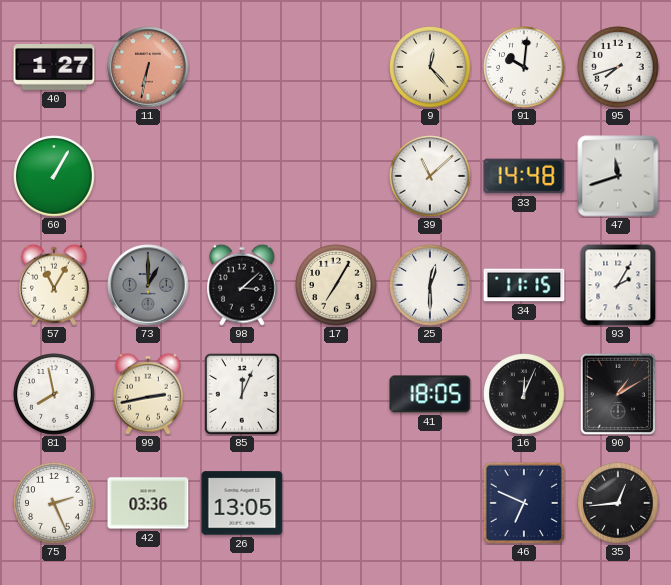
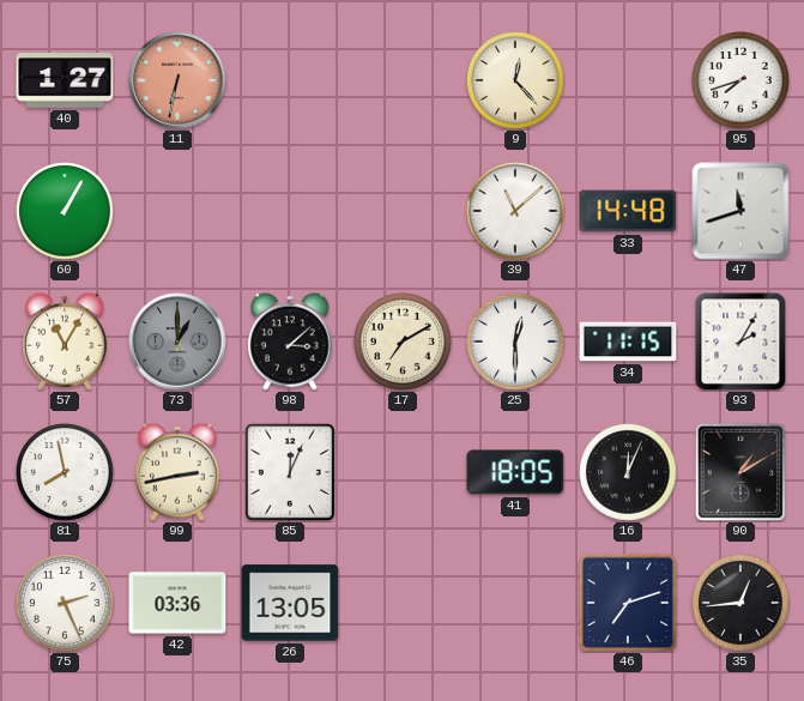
91: 10:01 -> none (524, 67)
17: 7:05 -> 7:10 (403, 342)
46: 6:49 -> 7:12 (628, 603)
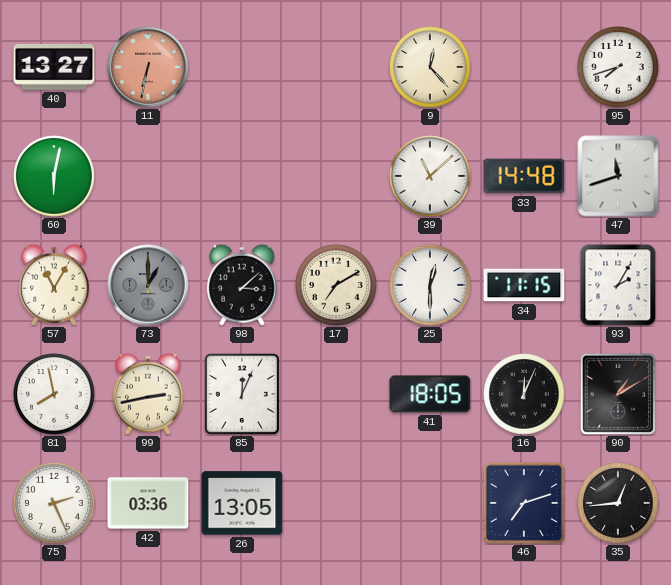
40: 1:27 -> 13:27 (54, 68)
60: 1:05 -> 6:02 (54, 176)
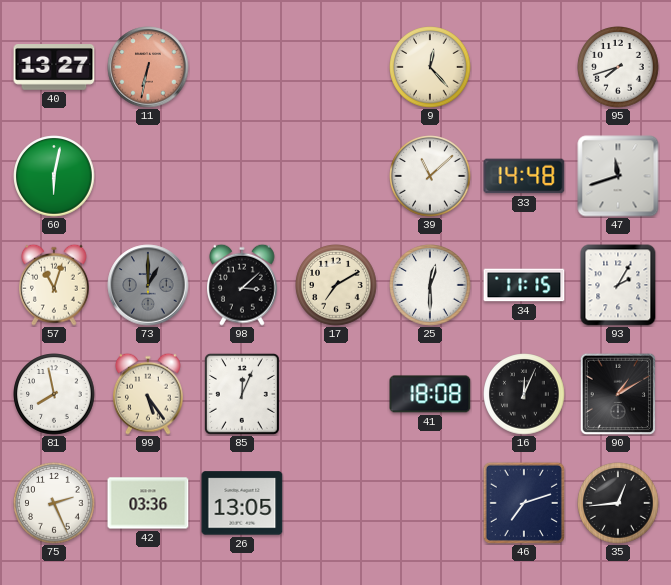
57: 11:05 -> 11:03 (55, 285)
99: 2:43 -> 5:24 (149, 394)
41: 18:05 -> 18:08 (430, 394)
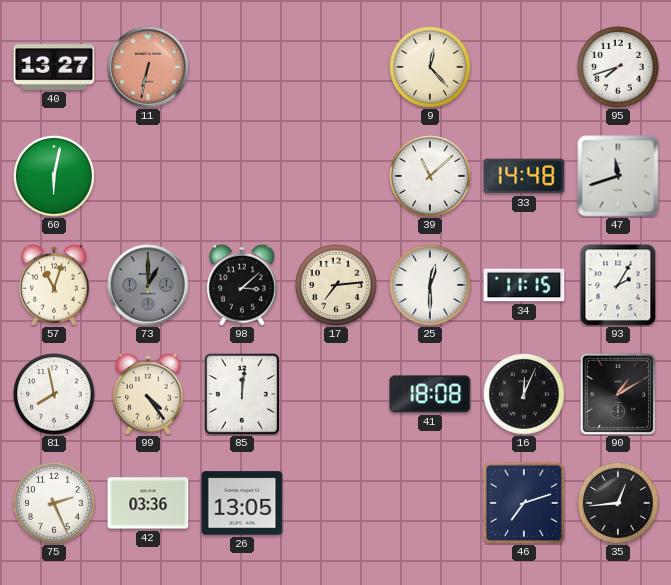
17: 7:10 -> 7:14 (336, 285)
99: 5:24 -> 4:24 (149, 394)
85: 12:04 -> 12:01 (242, 394)
